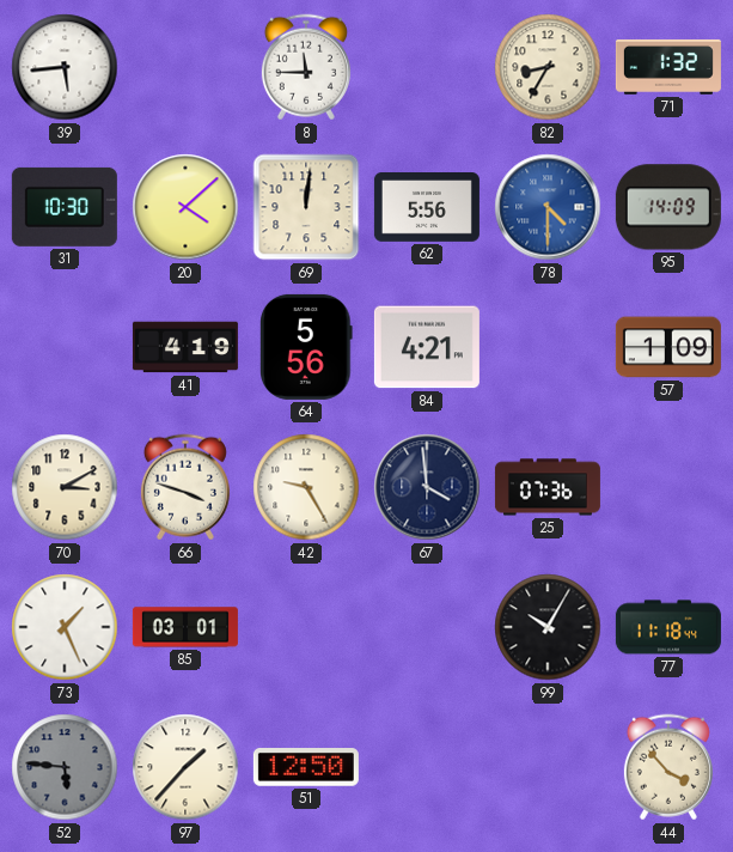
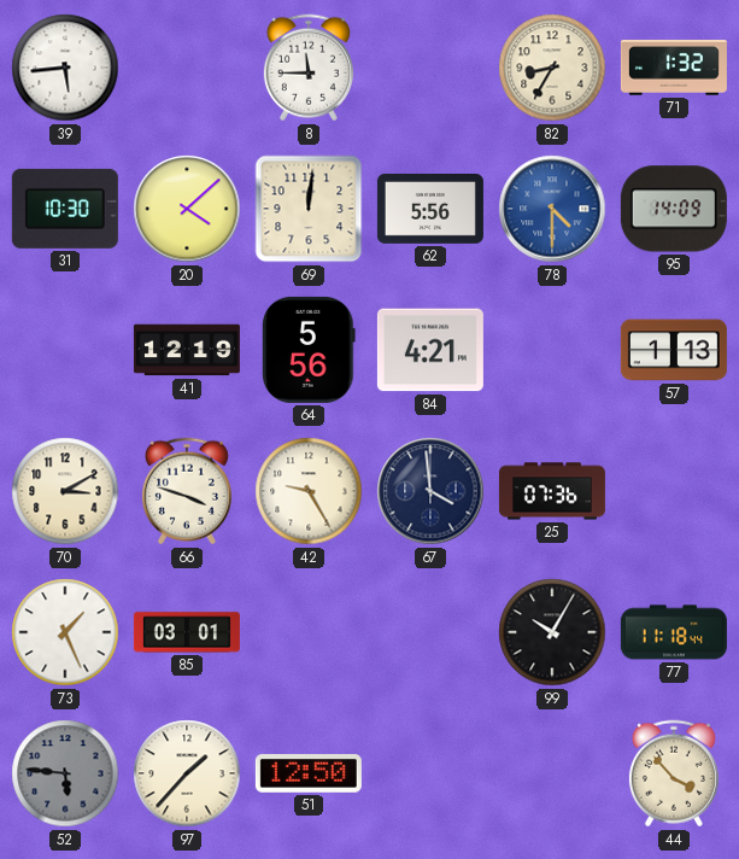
41: 4:19 -> 12:19 (187, 350)
57: 1:09 -> 1:13 (674, 350)
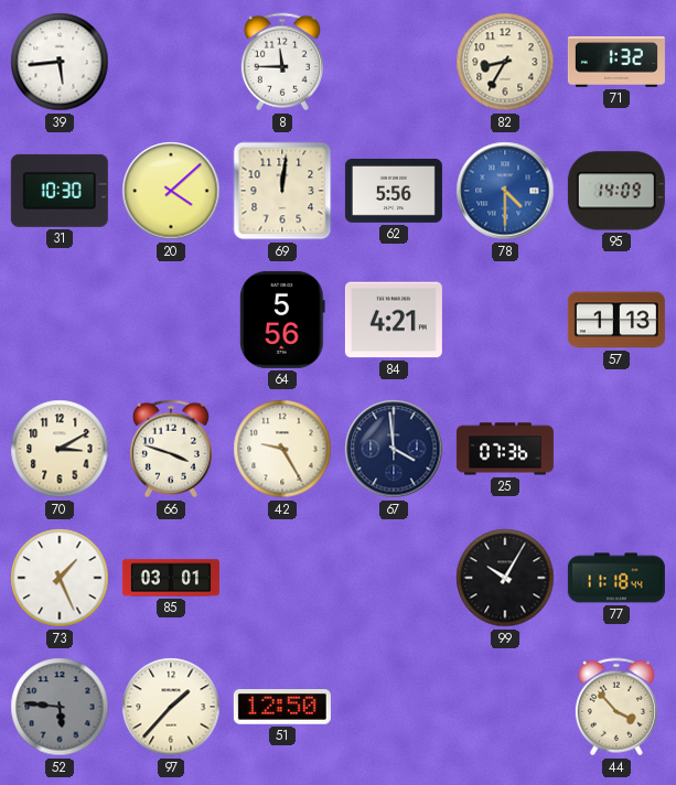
41: 12:19 -> none (187, 350)
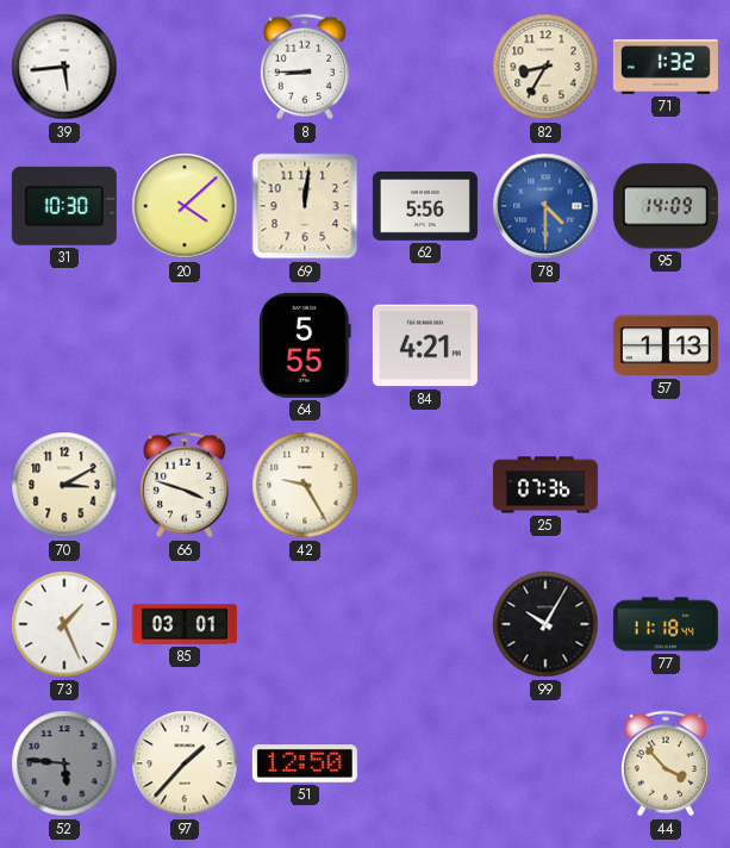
8: 11:45 -> 8:45 (305, 67)
64: 5:56 -> 5:55 (306, 345)
67: 3:59 -> none (394, 449)
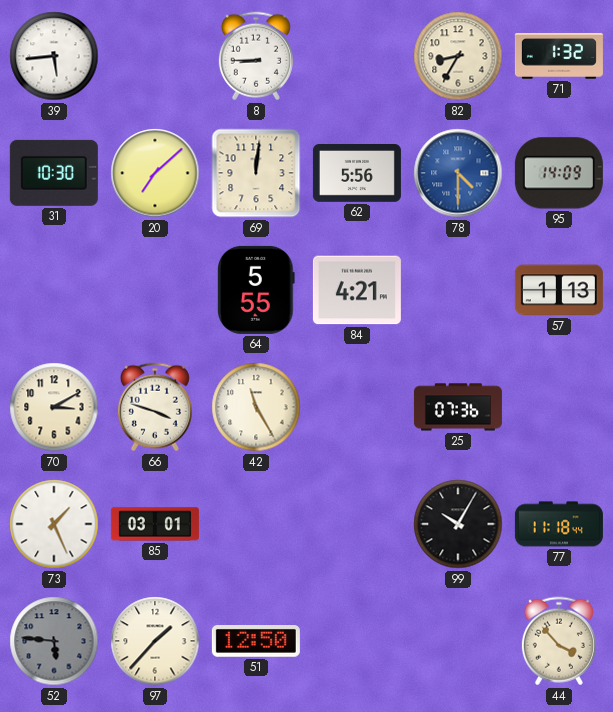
20: 4:08 -> 7:08 (155, 173)
42: 9:25 -> 11:25 (256, 407)
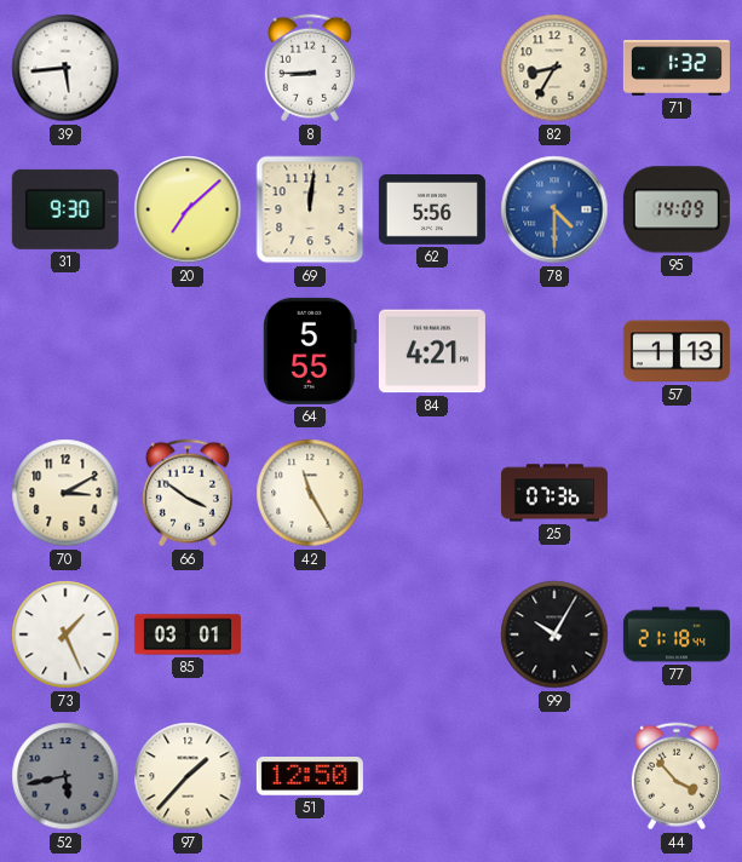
31: 10:30 -> 9:30 (65, 209)
66: 3:48 -> 3:51 (188, 493)
77: 11:18 -> 21:18 (677, 634)
52: 5:46 -> 5:43 (65, 776)
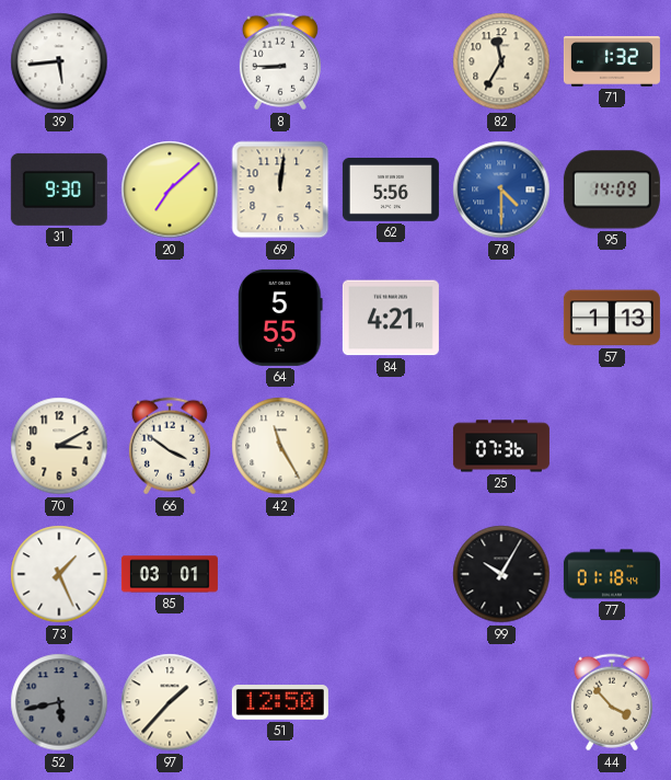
82: 8:35 -> 11:35 (501, 61)
77: 21:18 -> 01:18 (612, 574)
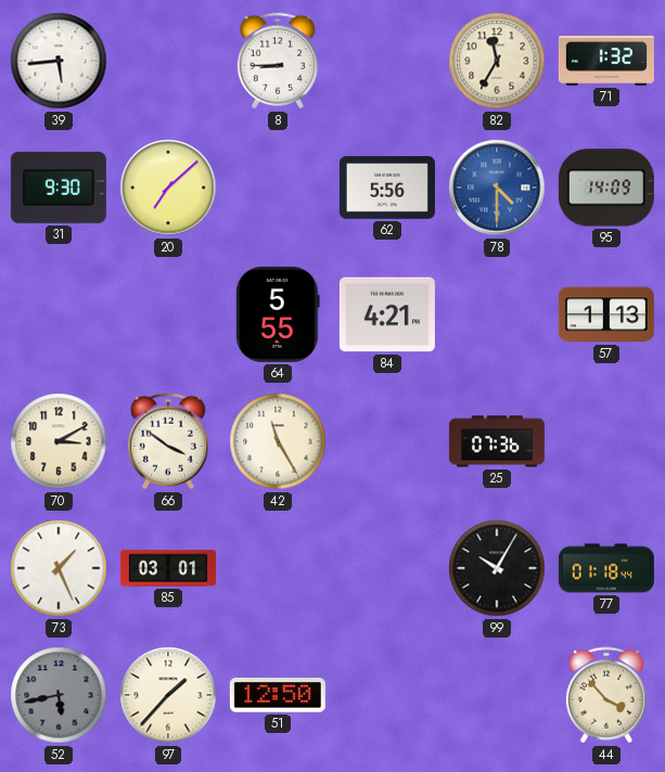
69: 12:01 -> none (280, 190)
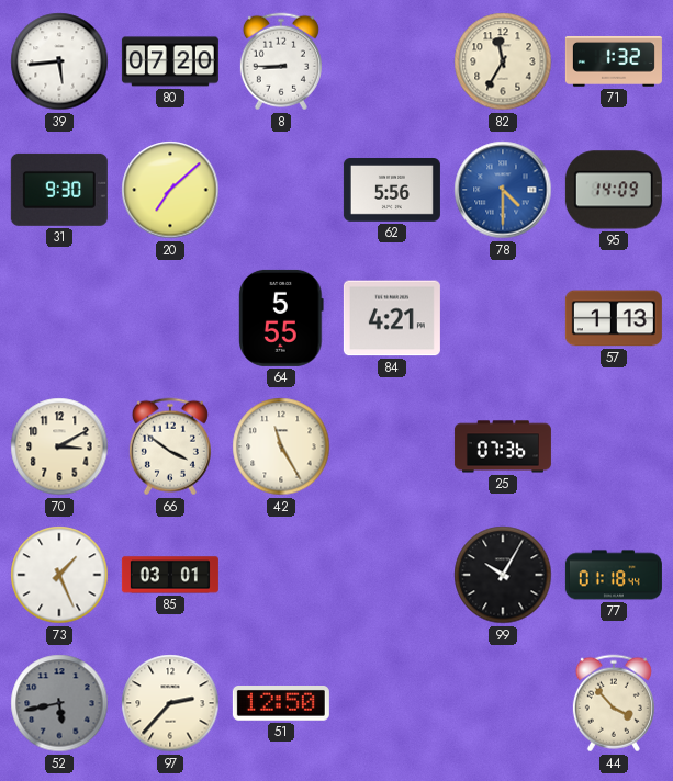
80: none -> 07:20 (170, 61)
97: 1:37 -> 2:37 (170, 703)
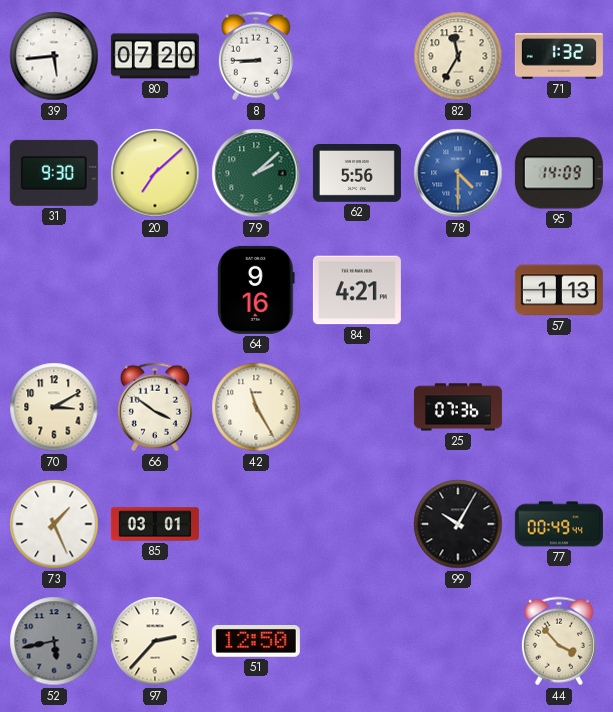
79: none -> 2:08 (256, 173)
64: 5:55 -> 9:16 (257, 290)
77: 01:18 -> 00:49 (559, 524)
